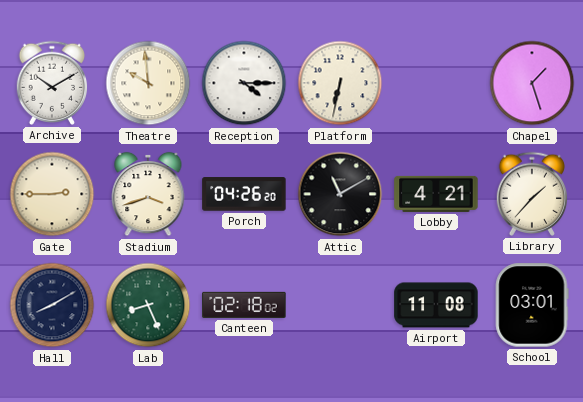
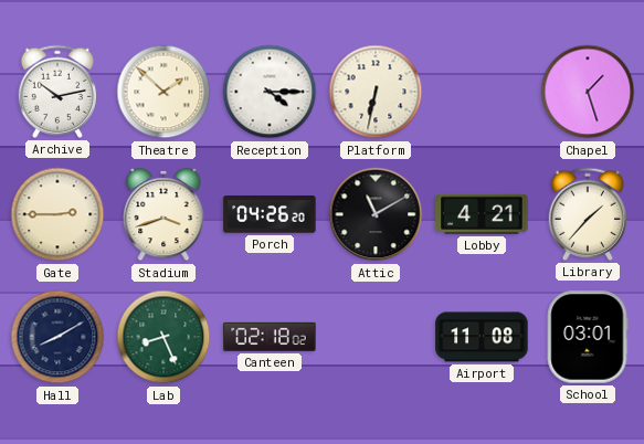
Archive: 10:10 -> 10:13 (57, 92)
Theatre: 9:59 -> 1:52 (163, 92)
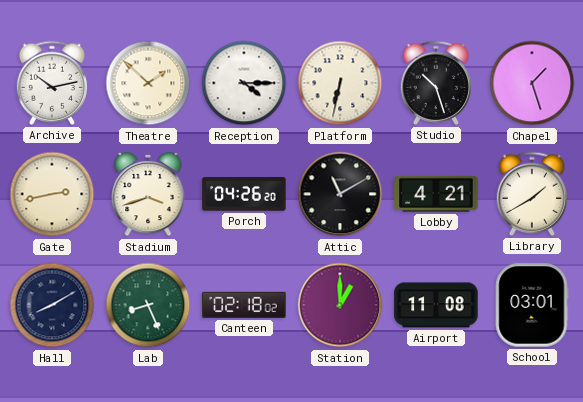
Studio: none -> 10:27 (436, 83)
Gate: 2:45 -> 2:43 (52, 194)
Library: 1:37 -> 1:40 (532, 194)
Station: none -> 1:00 (340, 305)
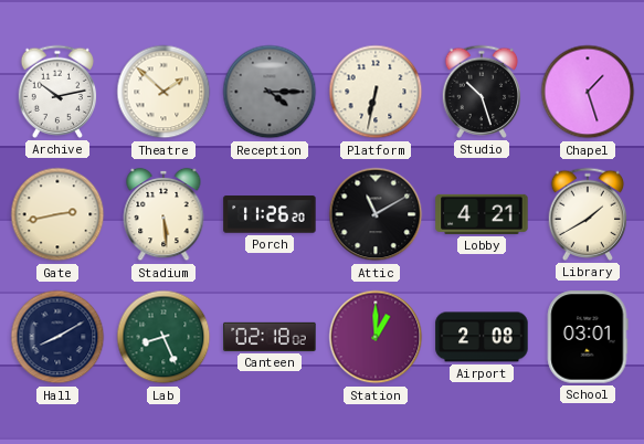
Reception dial: white -> grey (270, 92)
Stadium: 3:42 -> 5:29 (163, 214)
Porch: 04:26 -> 11:26 (270, 214)
Airport: 11:08 -> 2:08 (482, 337)
